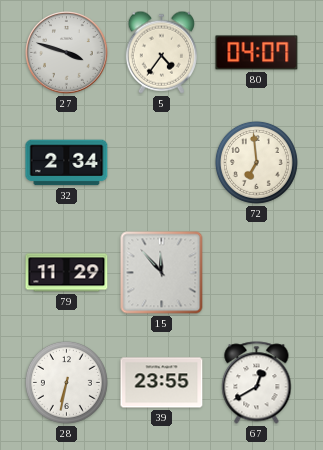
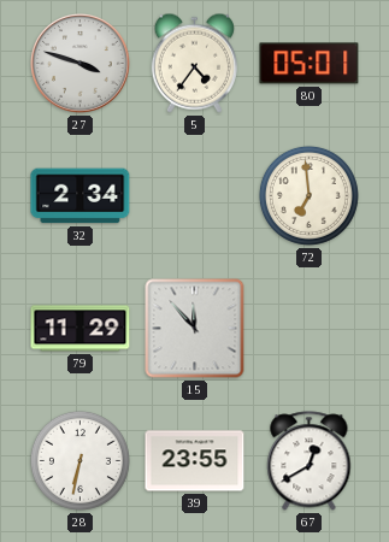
80: 04:07 -> 05:01 (310, 64)
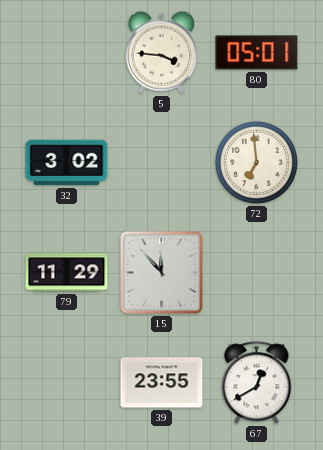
27: 3:48 -> none (81, 64)
5: 4:36 -> 3:46 (161, 52)
32: 2:34 -> 3:02 (67, 163)
28: 6:32 -> none (79, 460)
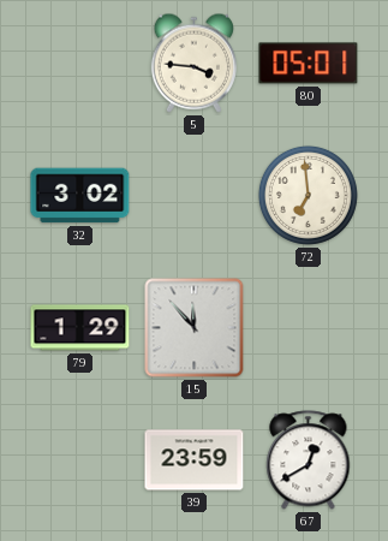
79: 11:29 -> 1:29 (80, 328)
39: 23:55 -> 23:59 (195, 460)
